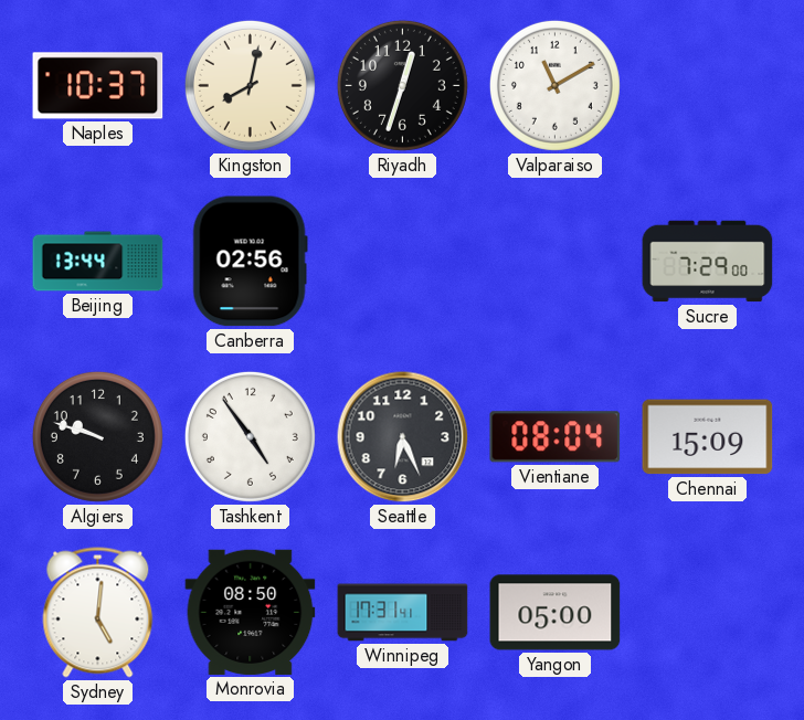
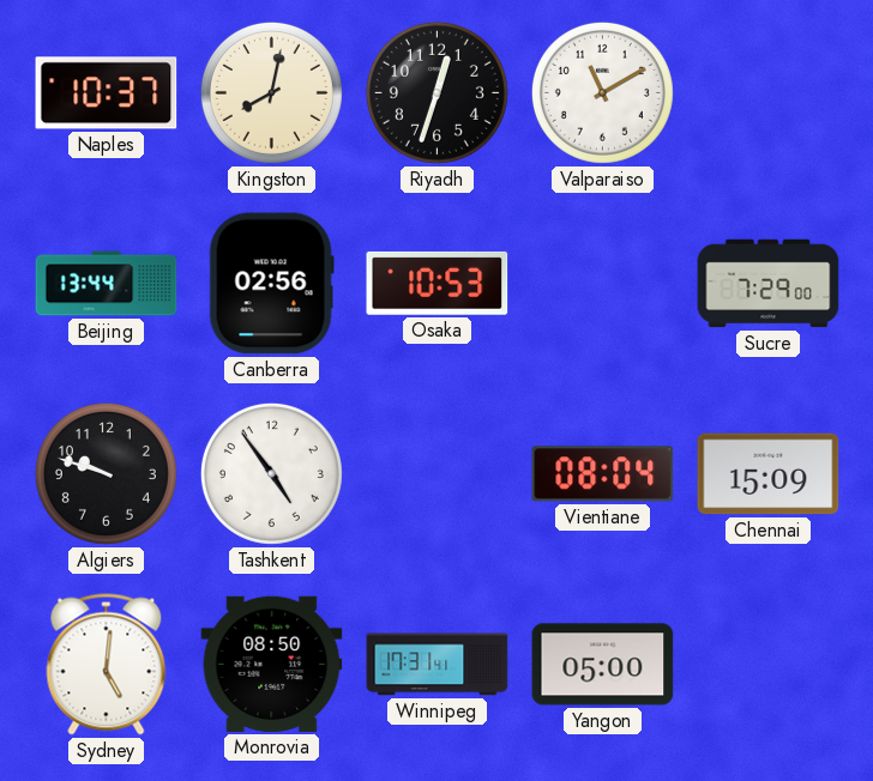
Osaka: none -> 10:53 (438, 283)
Seattle: 6:26 -> none (403, 437)
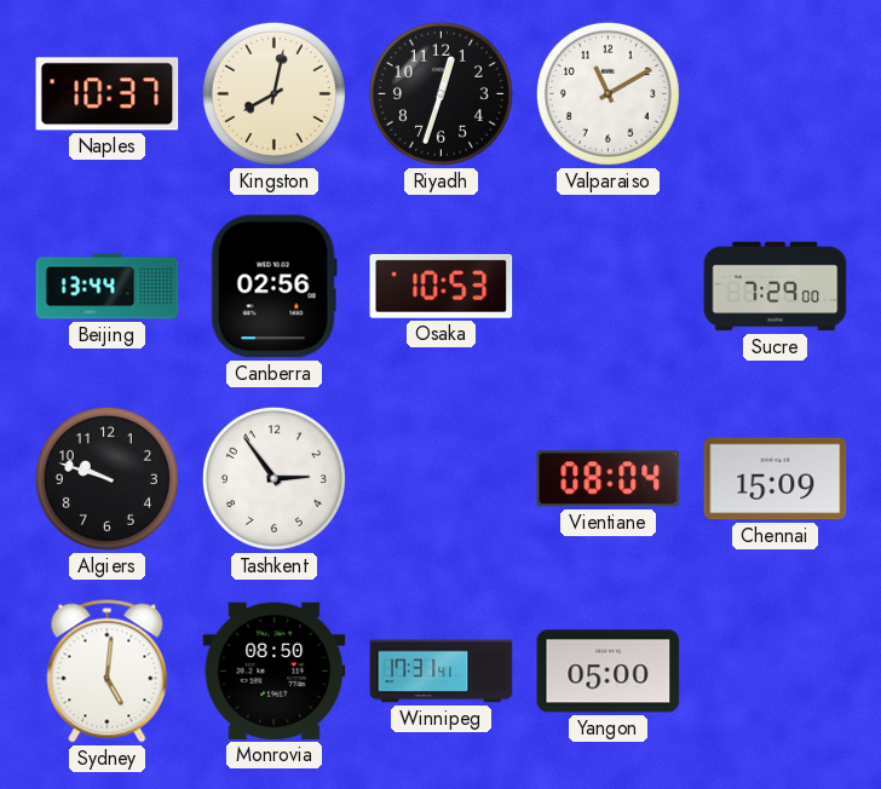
Tashkent: 4:54 -> 2:54 (273, 478)
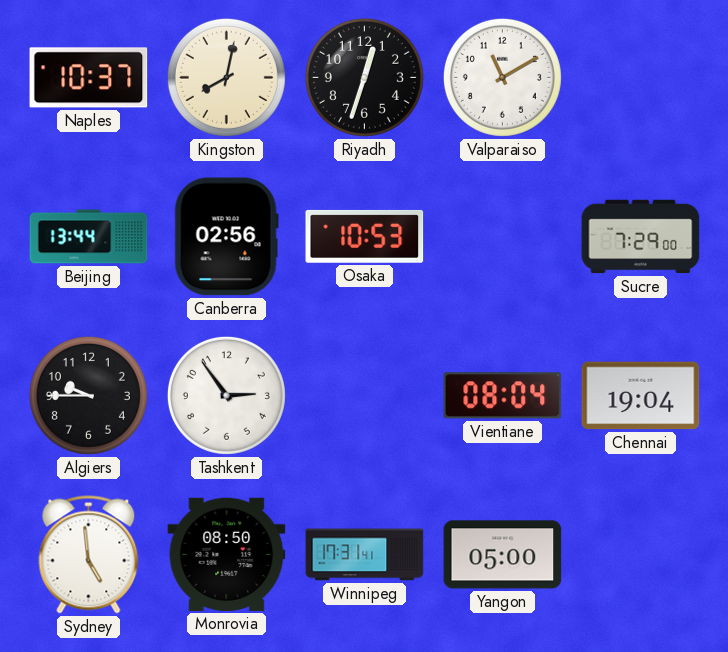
Algiers: 9:48 -> 9:45 (88, 395)
Chennai: 15:09 -> 19:04 (641, 396)
Sydney: 5:01 -> 4:59 (89, 555)
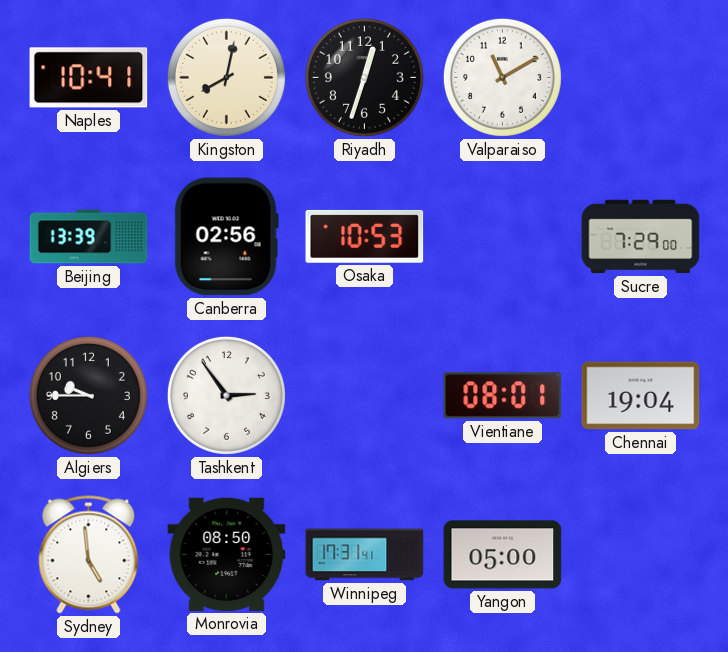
Naples: 10:37 -> 10:41 (89, 78)
Beijing: 13:44 -> 13:39 (89, 237)
Vientiane: 08:04 -> 08:01 (503, 396)
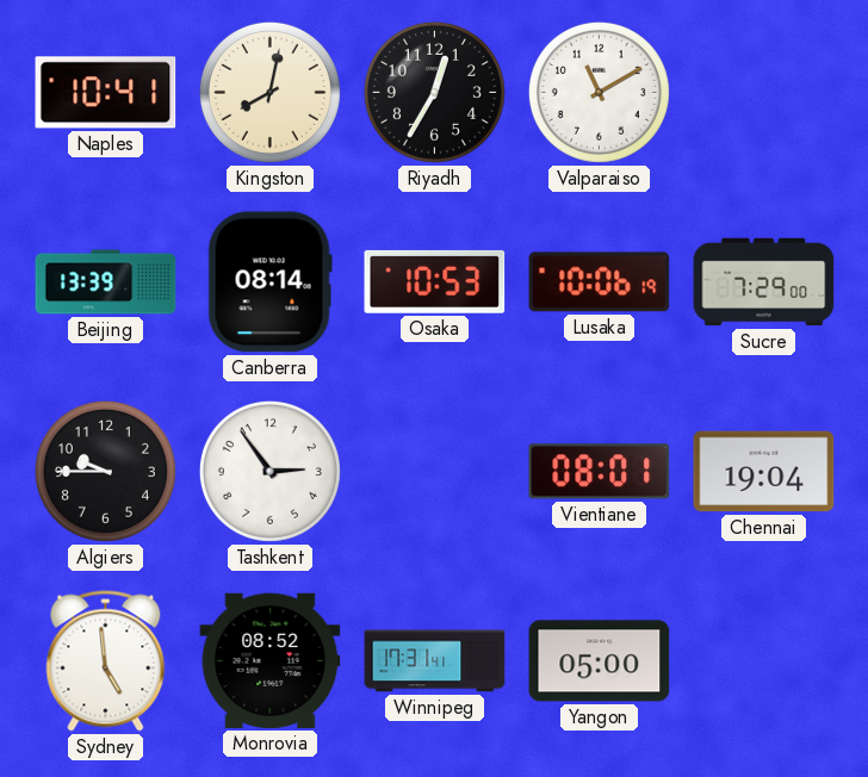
Riyadh: 12:33 -> 12:35 (434, 92)
Canberra: 02:56 -> 08:14 (269, 282)
Lusaka: none -> 10:06 (600, 282)
Monrovia: 08:50 -> 08:52 (271, 660)
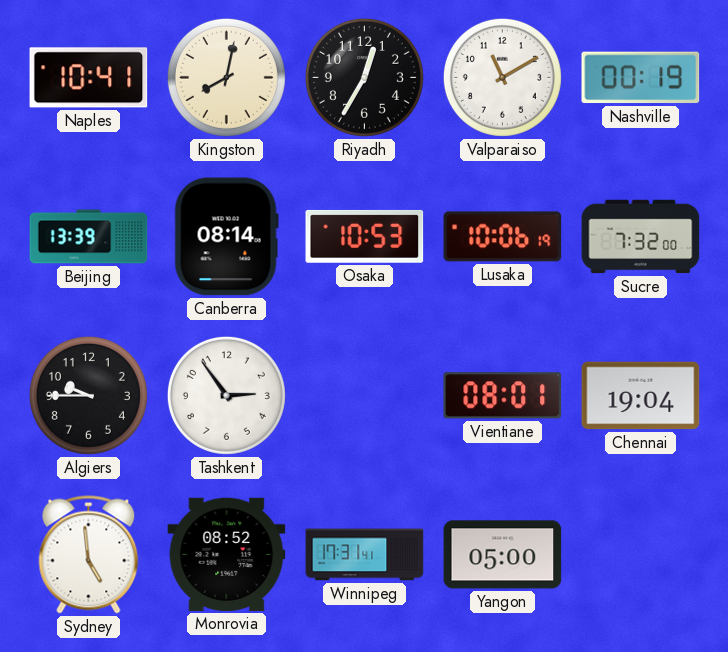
Nashville: none -> 00:19 (641, 78)
Sucre: 7:29 -> 7:32 (641, 237)
